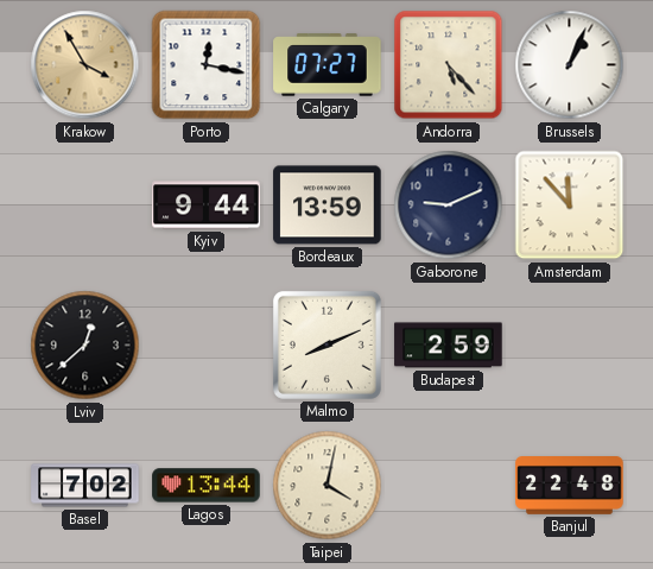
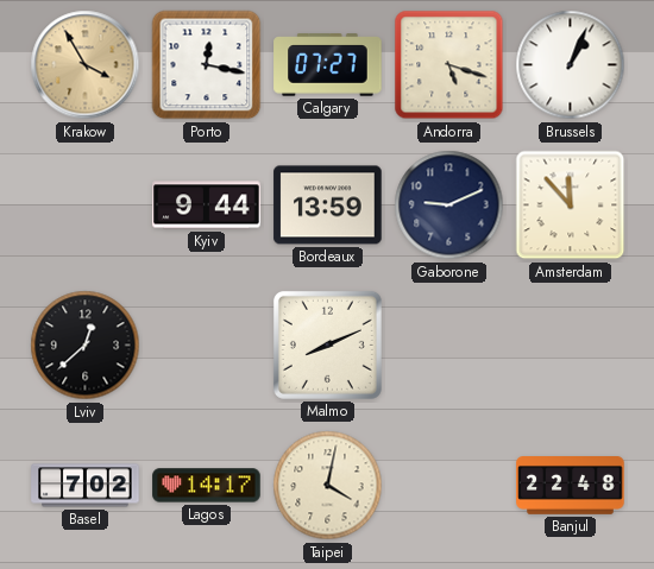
Andorra: 5:23 -> 5:18 (449, 65)
Budapest: 2:59 -> none (449, 346)
Lagos: 13:44 -> 14:17 (207, 486)
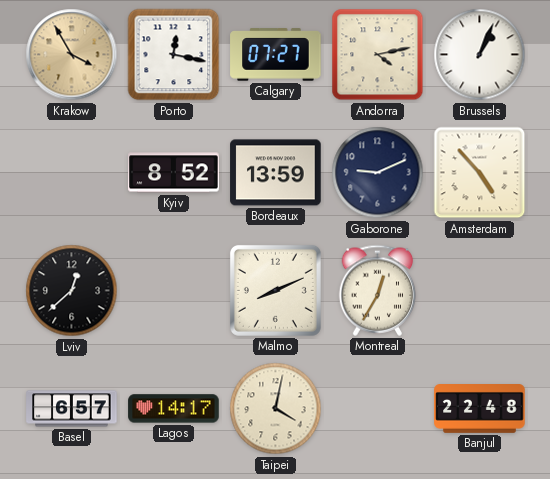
Andorra: 5:18 -> 4:13 (378, 55)
Kyiv: 9:44 -> 8:52 (174, 173)
Amsterdam: 11:53 -> 4:53 (480, 173)
Montreal: none -> 12:35 (378, 290)
Basel: 7:02 -> 6:57 (72, 409)
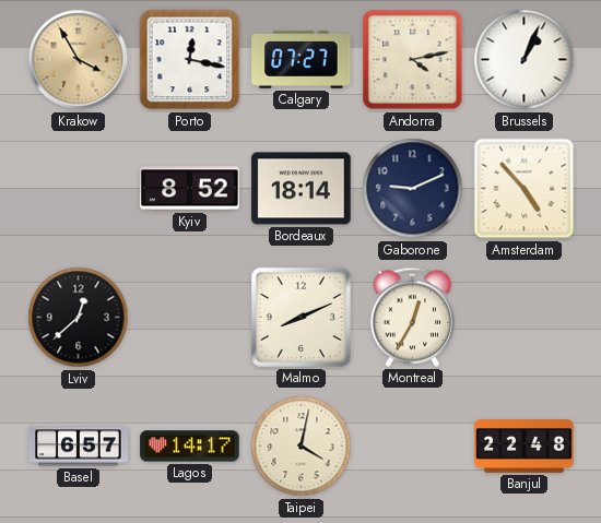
Bordeaux: 13:59 -> 18:14 (302, 189)
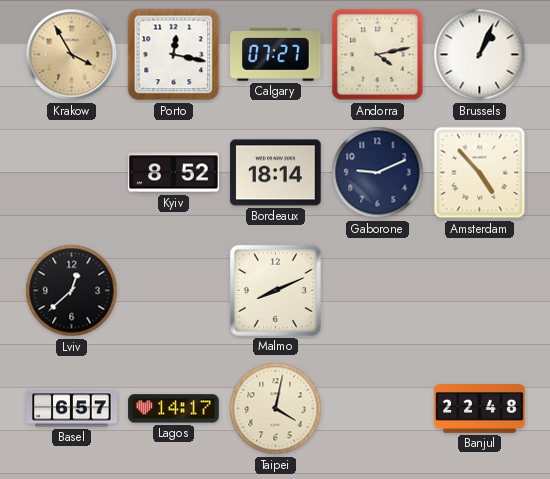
Montreal: 12:35 -> none (413, 317)
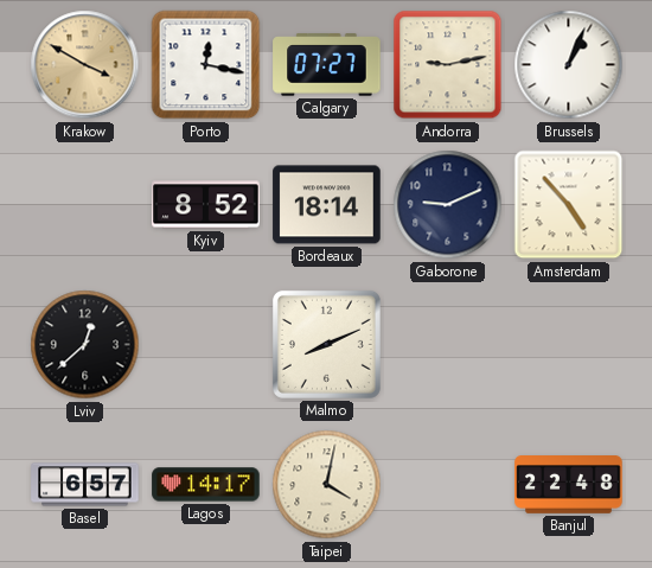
Krakow: 3:55 -> 3:50 (85, 65)
Andorra: 4:13 -> 9:13 (448, 65)
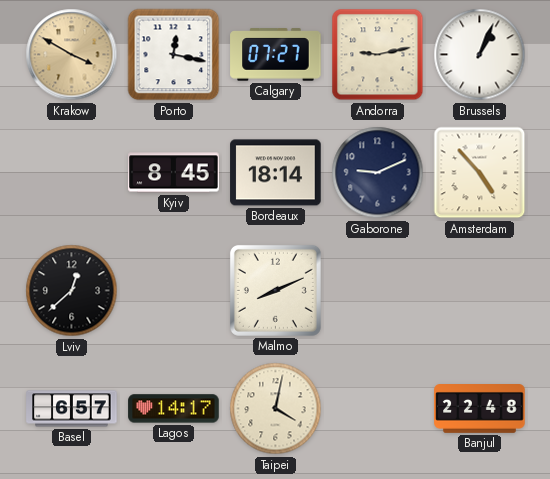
Kyiv: 8:52 -> 8:45 (174, 173)
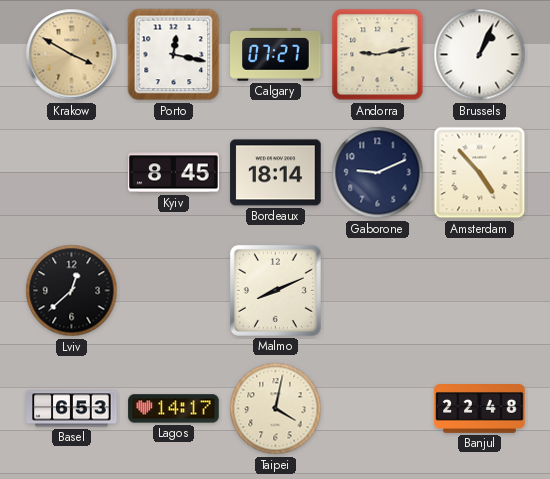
Basel: 6:57 -> 6:53 (72, 409)
